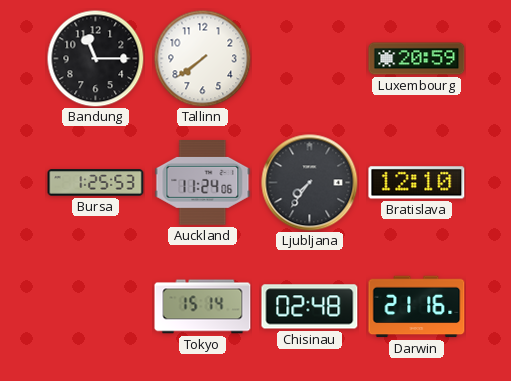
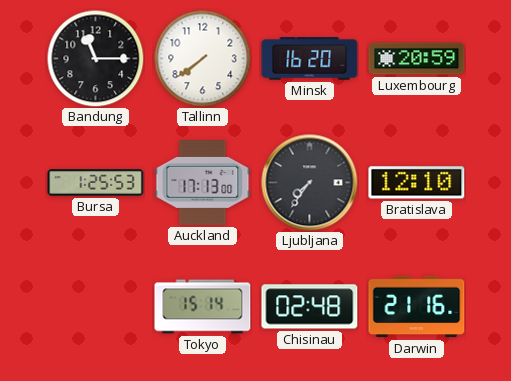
Minsk: none -> 16:20 (310, 59)
Auckland: 11:24 -> 17:13 (203, 183)
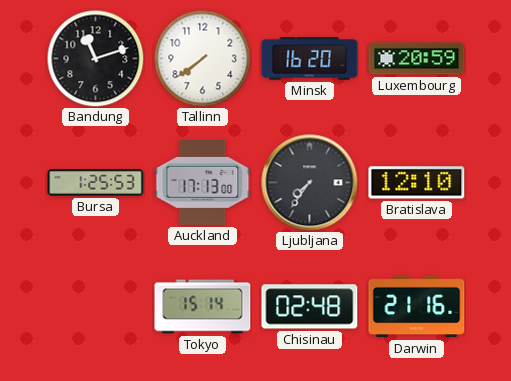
Bandung: 11:15 -> 11:12 (95, 58)
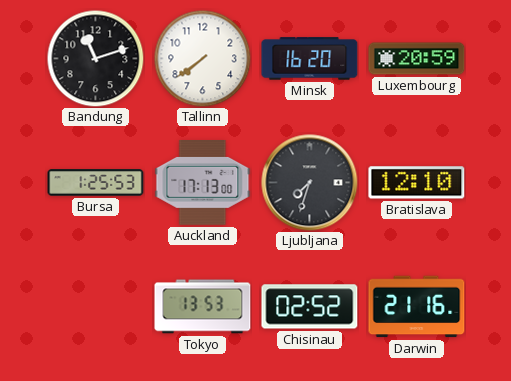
Ljubljana: 7:36 -> 7:33 (310, 183)
Tokyo: 15:14 -> 13:53 (203, 307)
Chisinau: 02:48 -> 02:52 (310, 307)
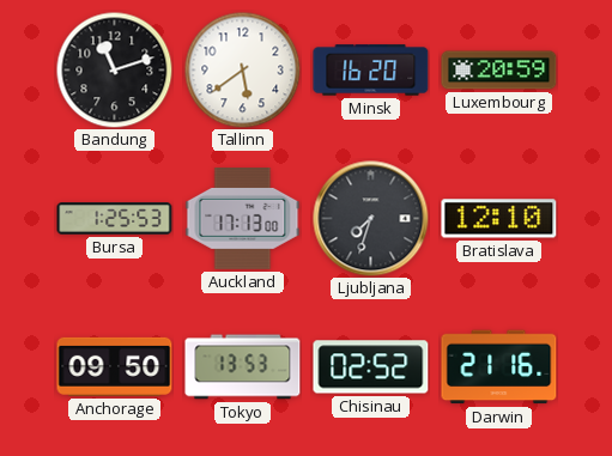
Tallinn: 7:39 -> 5:39 (242, 69)
Anchorage: none -> 09:50 (115, 366)
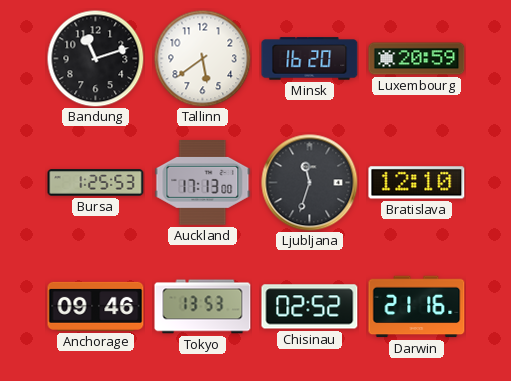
Ljubljana: 7:33 -> 11:33 (310, 183)
Anchorage: 09:50 -> 09:46 (96, 306)
